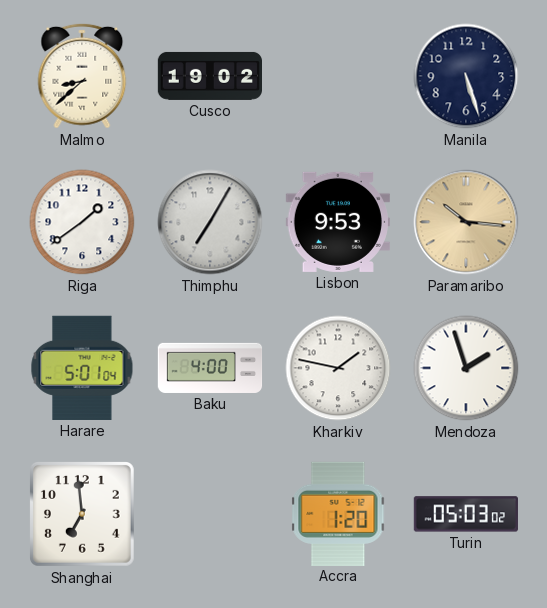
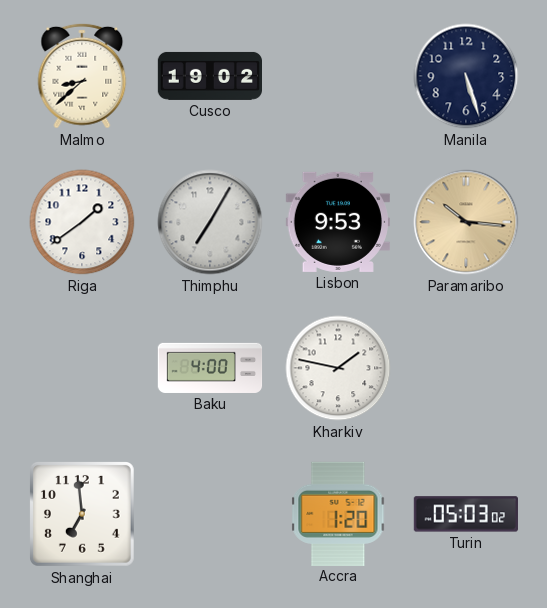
Harare: 5:01 -> none (82, 368)
Mendoza: 1:57 -> none (466, 368)
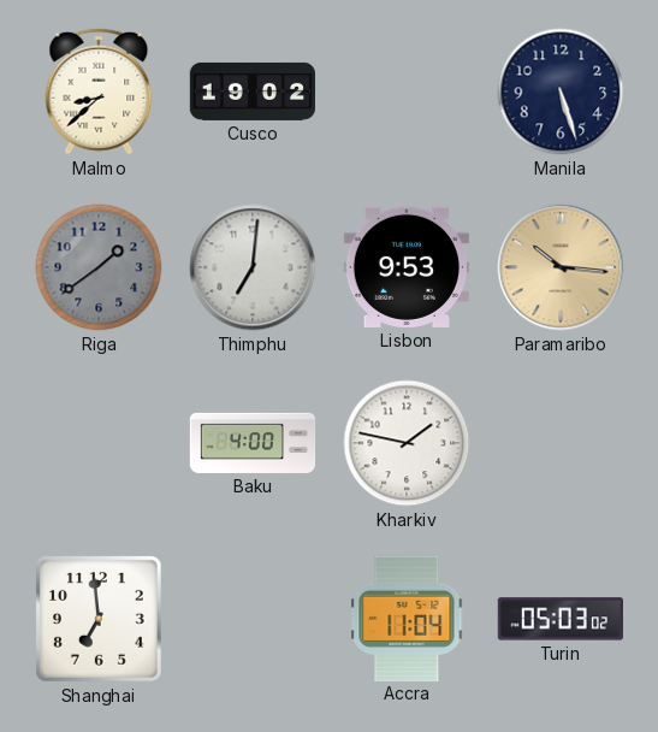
Riga dial: white -> grey (99, 267)
Thimphu: 7:05 -> 7:01 (253, 267)
Accra: 1:20 -> 11:04 (407, 618)
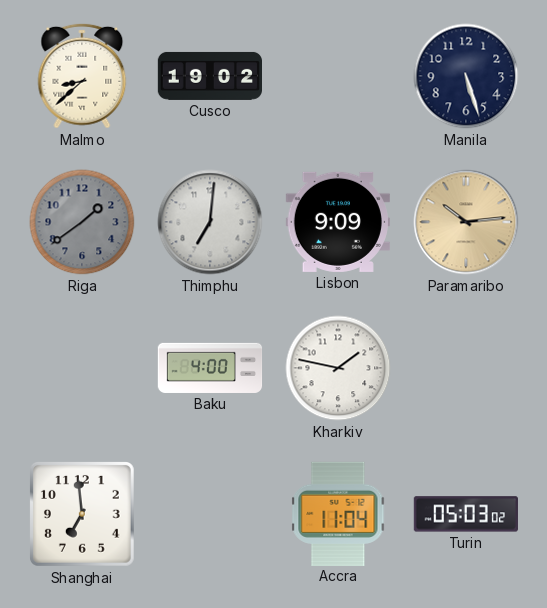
Lisbon: 9:53 -> 9:09 (338, 222)
Paramaribo: 10:16 -> 10:14 (466, 222)
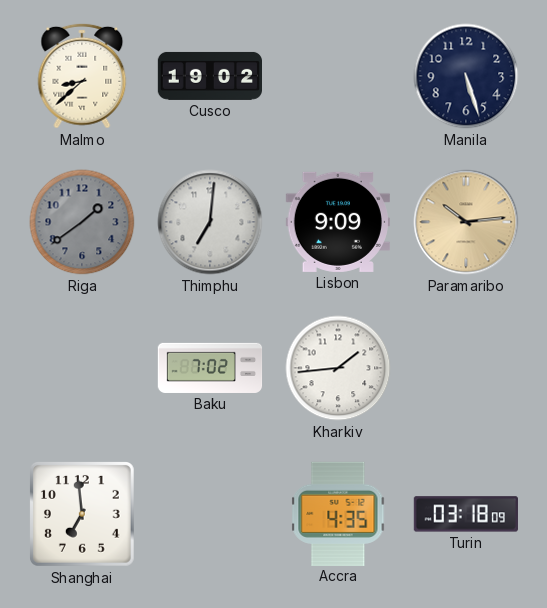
Baku: 4:00 -> 7:02 (210, 368)
Kharkiv: 1:47 -> 1:44 (338, 368)
Accra: 11:04 -> 4:35 (338, 513)
Turin: 05:03 -> 03:18 (466, 514)
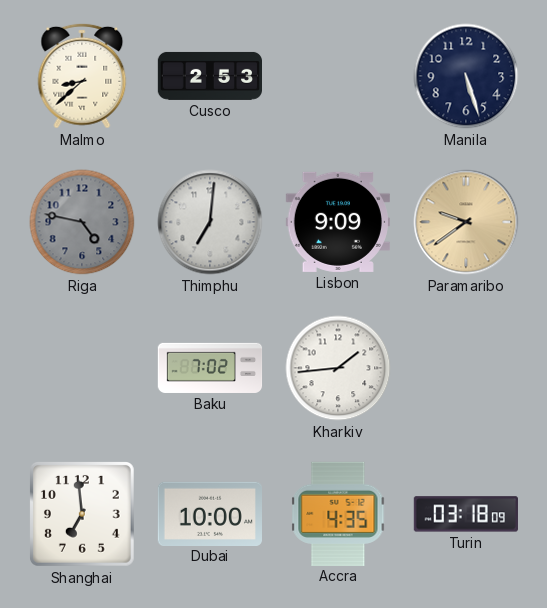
Cusco: 19:02 -> 2:53 (210, 76)
Riga: 1:39 -> 4:47 (82, 222)
Paramaribo: 10:14 -> 9:39 (466, 222)
Dubai: none -> 10:00 (209, 513)
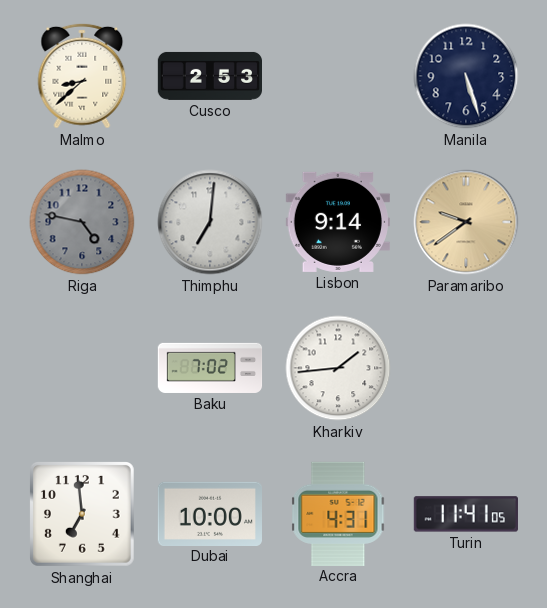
Lisbon: 9:09 -> 9:14 (338, 222)
Accra: 4:35 -> 4:31 (338, 513)
Turin: 03:18 -> 11:41 (466, 514)
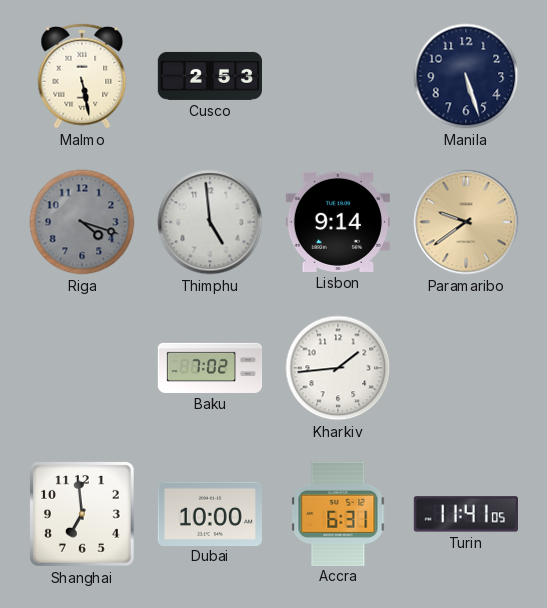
Malmo: 8:38 -> 5:28 (82, 76)
Riga: 4:47 -> 4:18 (82, 222)
Thimphu: 7:01 -> 4:59 (210, 222)
Accra: 4:31 -> 6:31 (338, 513)
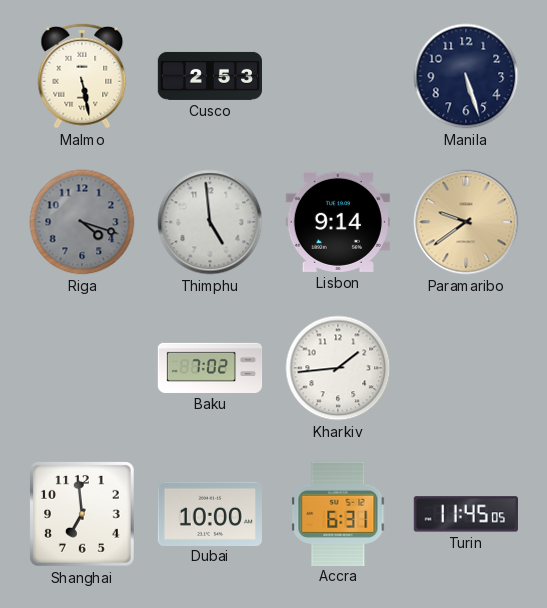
Turin: 11:41 -> 11:45 (466, 514)
